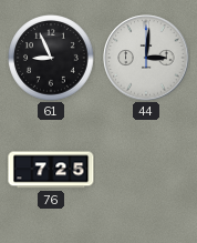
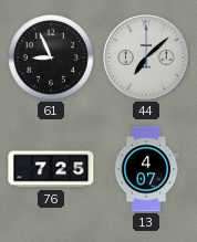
44: 3:01 -> 7:08 (146, 57)
13: none -> 4:07 (146, 169)
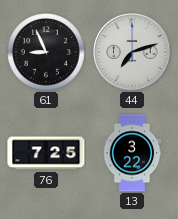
44: 7:08 -> 7:12 (132, 52)
13: 4:07 -> 3:22 (132, 153)
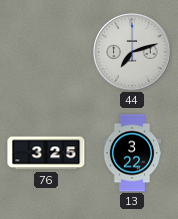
61: 8:56 -> none (46, 52)
76: 7:25 -> 3:25 (46, 153)
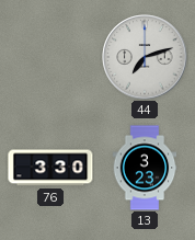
76: 3:25 -> 3:30 (50, 168)
13: 3:22 -> 3:23 (145, 168)
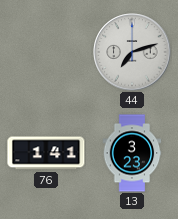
76: 3:30 -> 1:41 (46, 153)
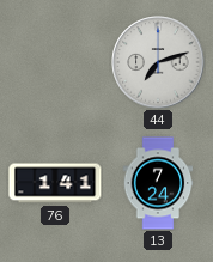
13: 3:23 -> 7:24 (158, 183)
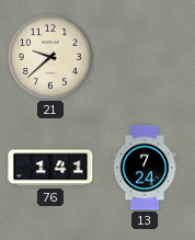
21: none -> 9:38 (50, 57)
44: 7:12 -> none (158, 62)
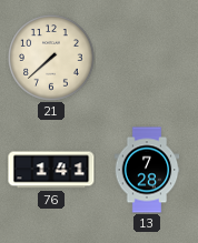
21: 9:38 -> 7:38 (51, 58)
13: 7:24 -> 7:28 (147, 170)
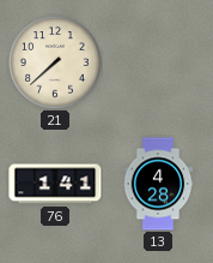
13: 7:28 -> 4:28 (158, 184)
